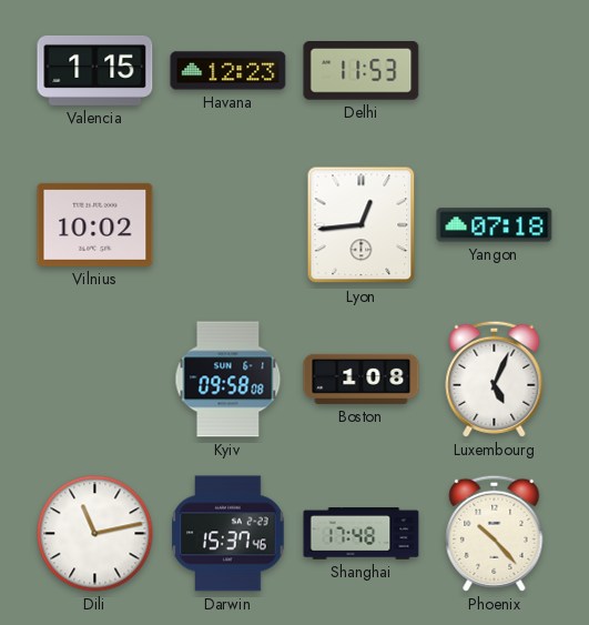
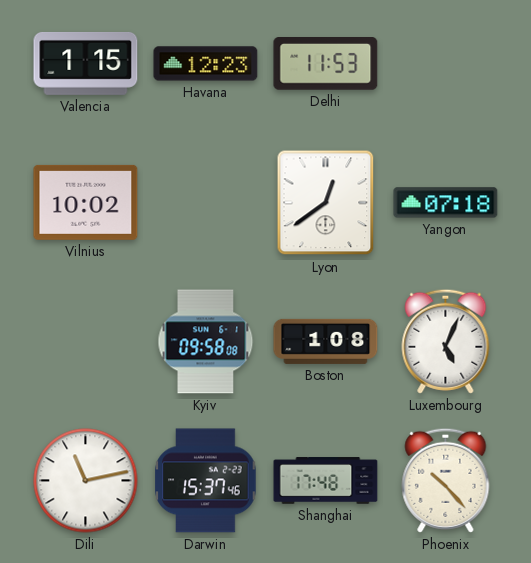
Lyon: 12:44 -> 12:39 (326, 203)
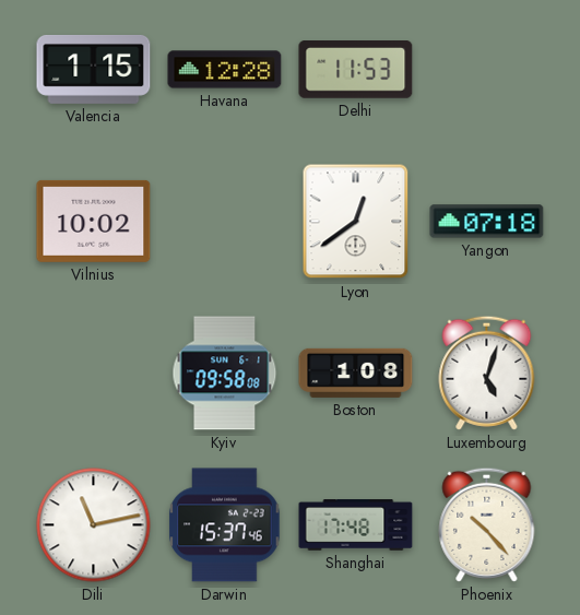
Havana: 12:23 -> 12:28 (225, 70)
Luxembourg: 5:04 -> 5:03 (487, 372)
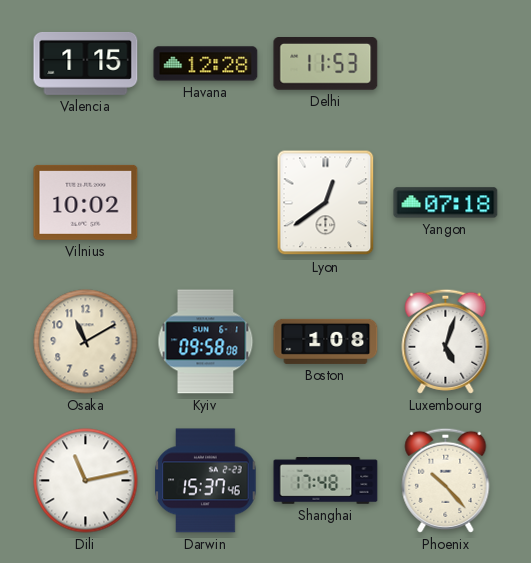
Osaka: none -> 11:10 (86, 342)
